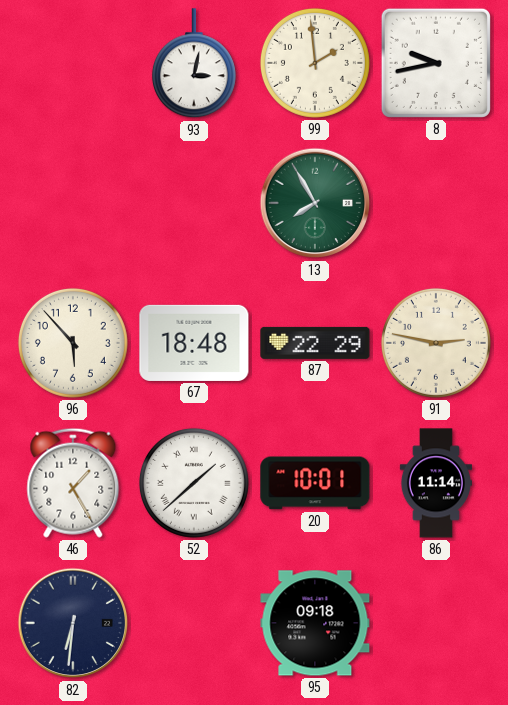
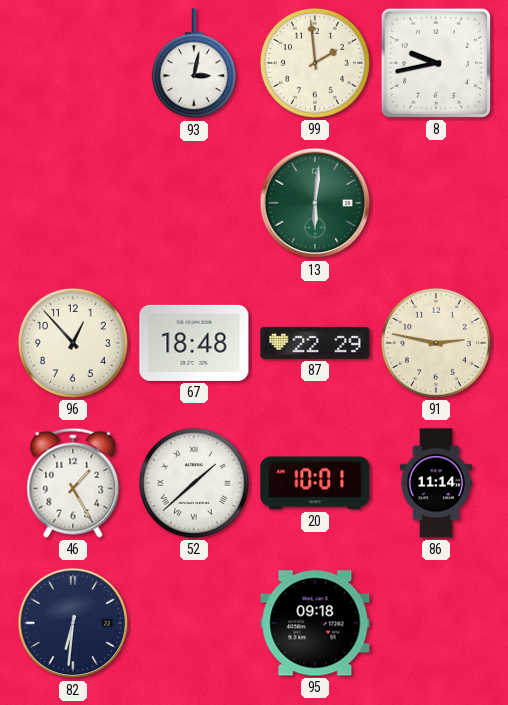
13: 7:55 -> 6:01 (315, 203)
96: 5:53 -> 12:53 (73, 343)
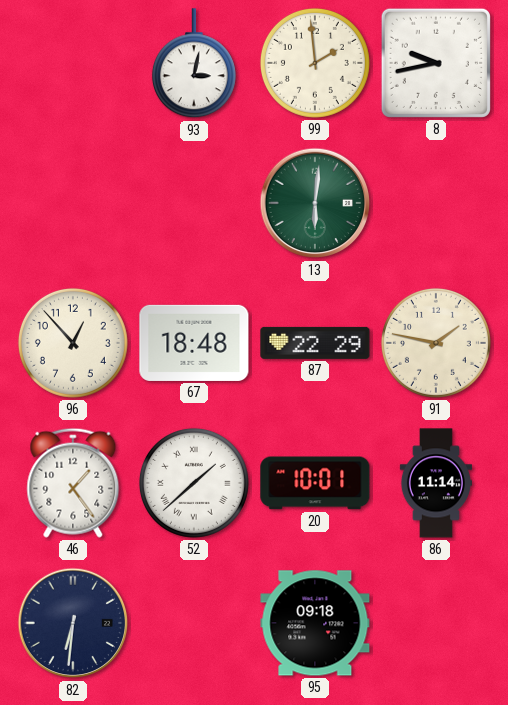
91: 2:47 -> 1:47 (436, 343)
46: 1:25 -> 1:24 (73, 483)
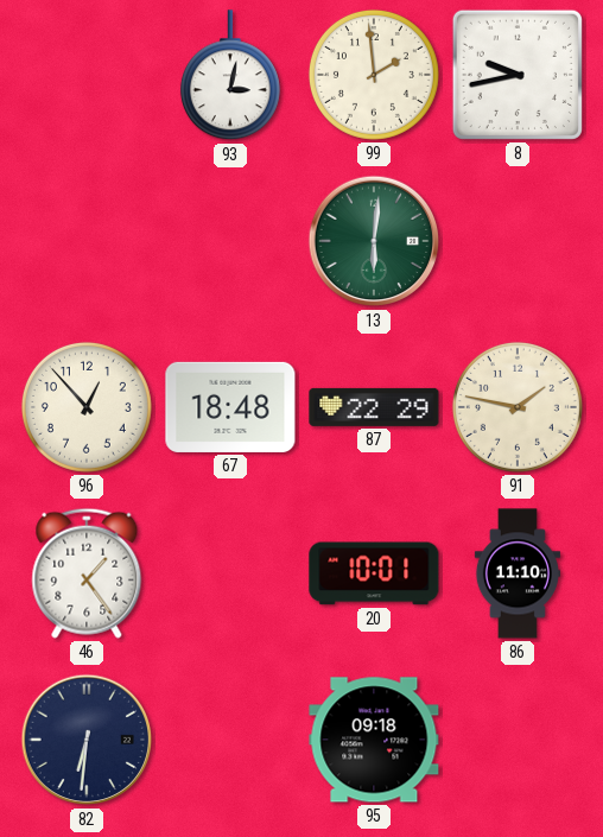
52: 1:38 -> none (194, 483)
86: 11:14 -> 11:10 (518, 573)
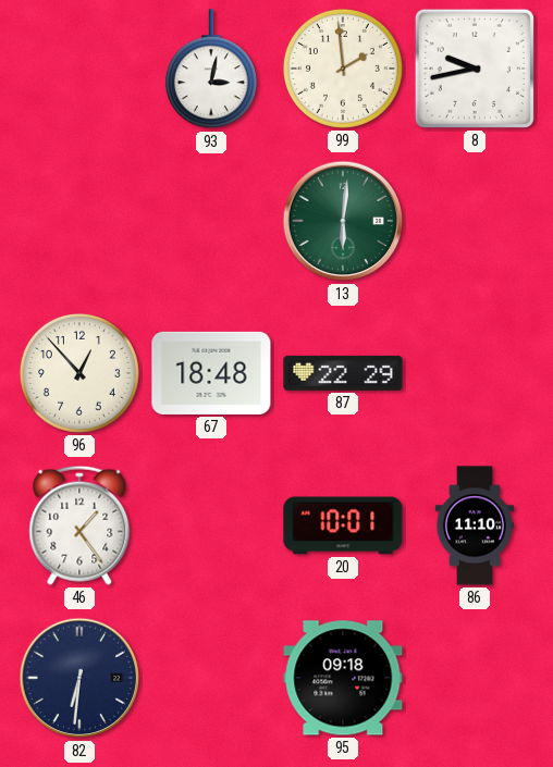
91: 1:47 -> none (518, 407)
